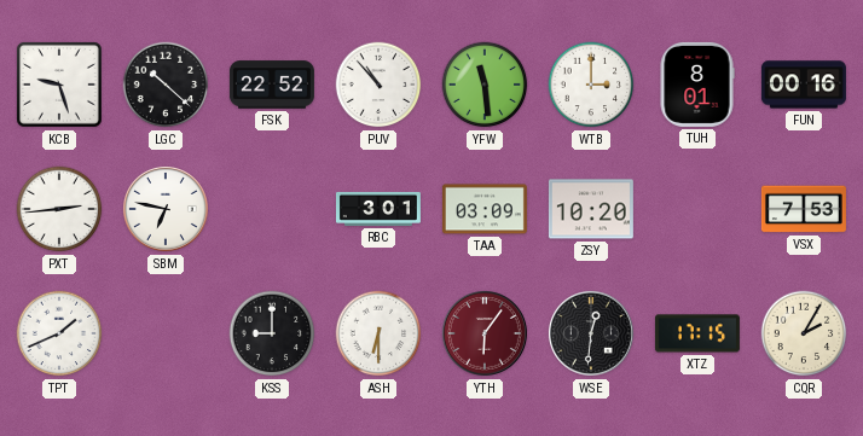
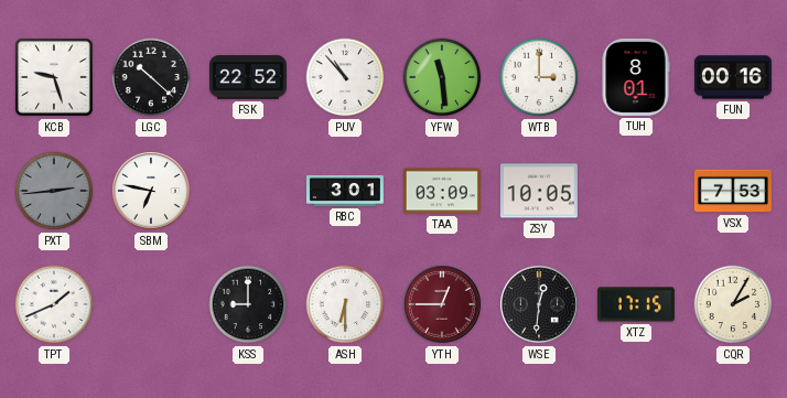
PXT dial: white -> grey (54, 191)
ZSY: 10:20 -> 10:05 (539, 191)
YTH: 6:06 -> 12:45 (442, 304)
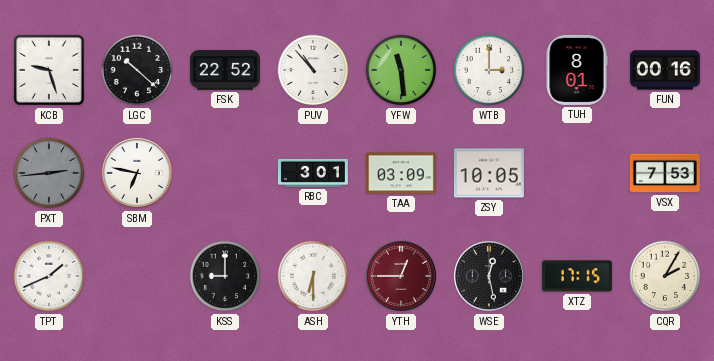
WSE: 12:31 -> 12:28 (489, 276)
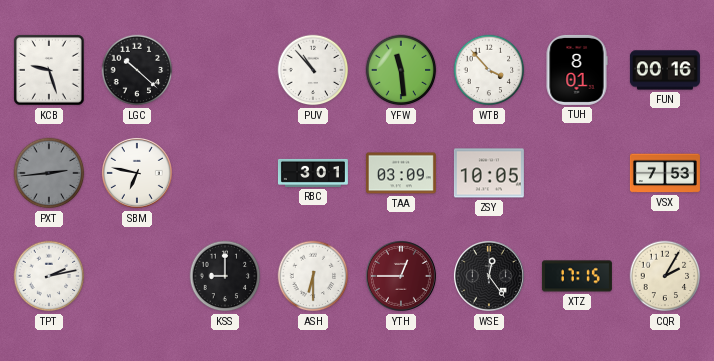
FSK: 22:52 -> none (225, 70)
WTB: 3:00 -> 3:53 (489, 70)
TPT: 1:41 -> 2:13 (49, 276)
WSE: 12:28 -> 12:24 (489, 276)
